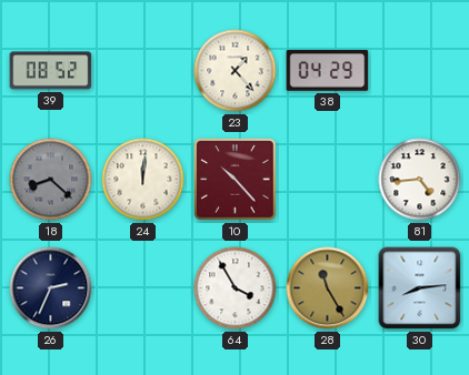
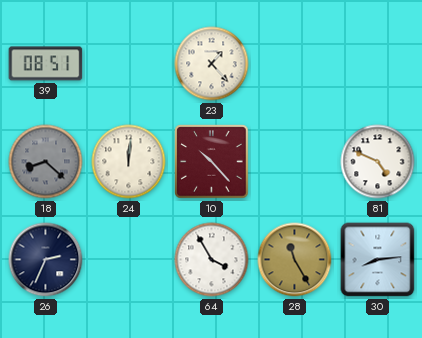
39: 08:52 -> 08:51 (46, 64)
38: 04:29 -> none (328, 71)
81: 4:44 -> 4:49 (378, 162)
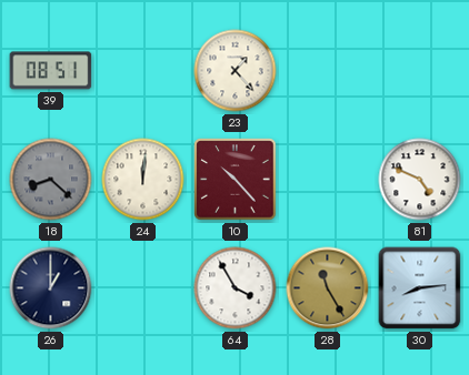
26: 2:34 -> 1:00 (51, 288)
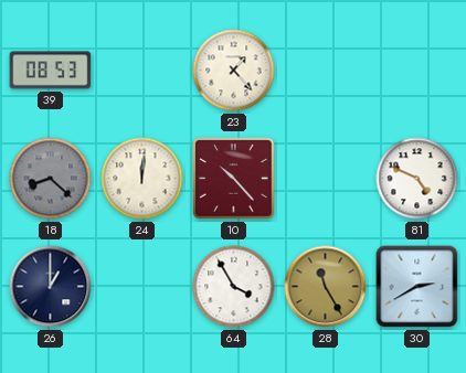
39: 08:51 -> 08:53 (51, 71)
30: 8:14 -> 2:40 (417, 287)
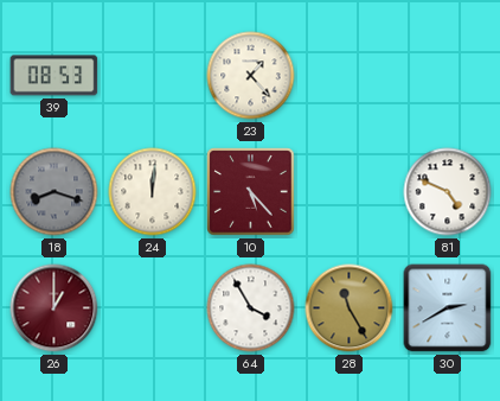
18: 8:22 -> 8:18 (55, 192)
10: 10:23 -> 5:23 (251, 192)
26 dial: navy -> burgundy (55, 308)
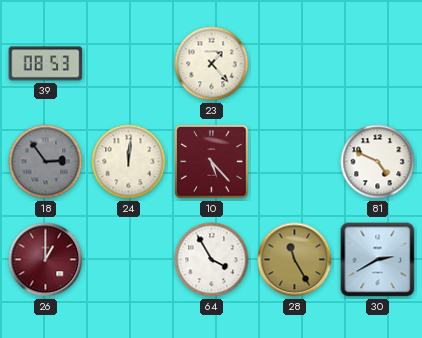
18: 8:18 -> 2:54 (46, 162)
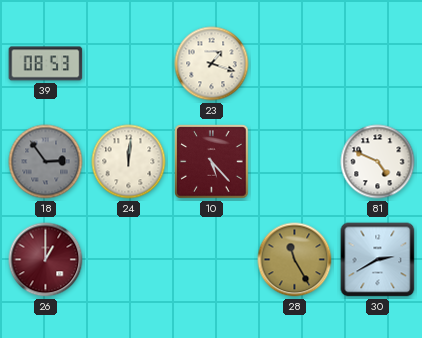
23: 1:23 -> 1:18 (212, 64)
64: 3:55 -> none (212, 260)
